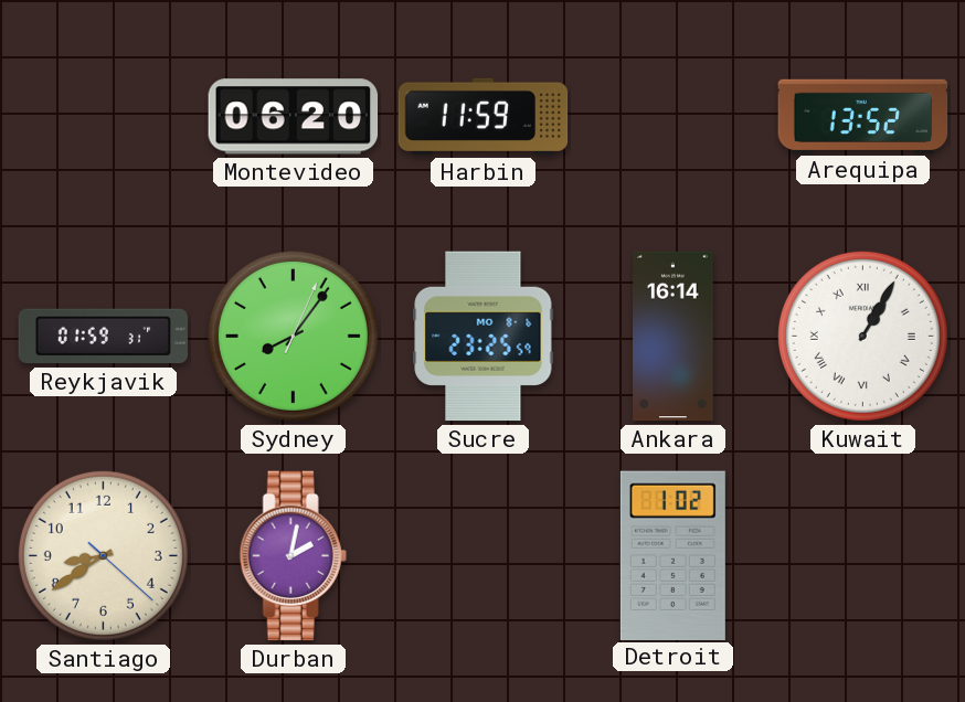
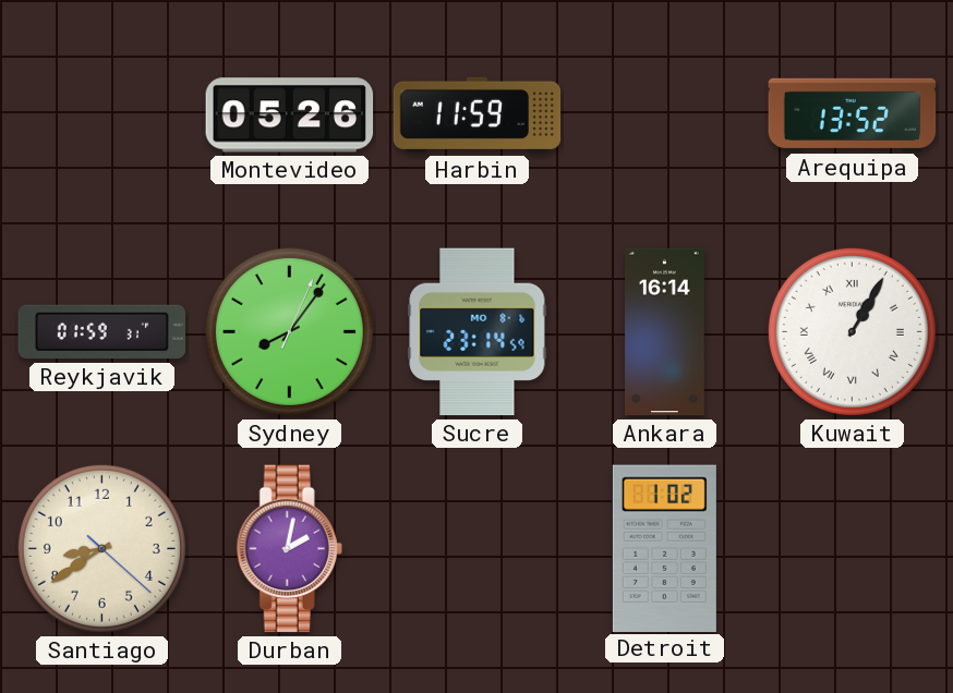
Montevideo: 06:20 -> 05:26 (290, 115)
Sucre: 23:25 -> 23:14 (478, 332)
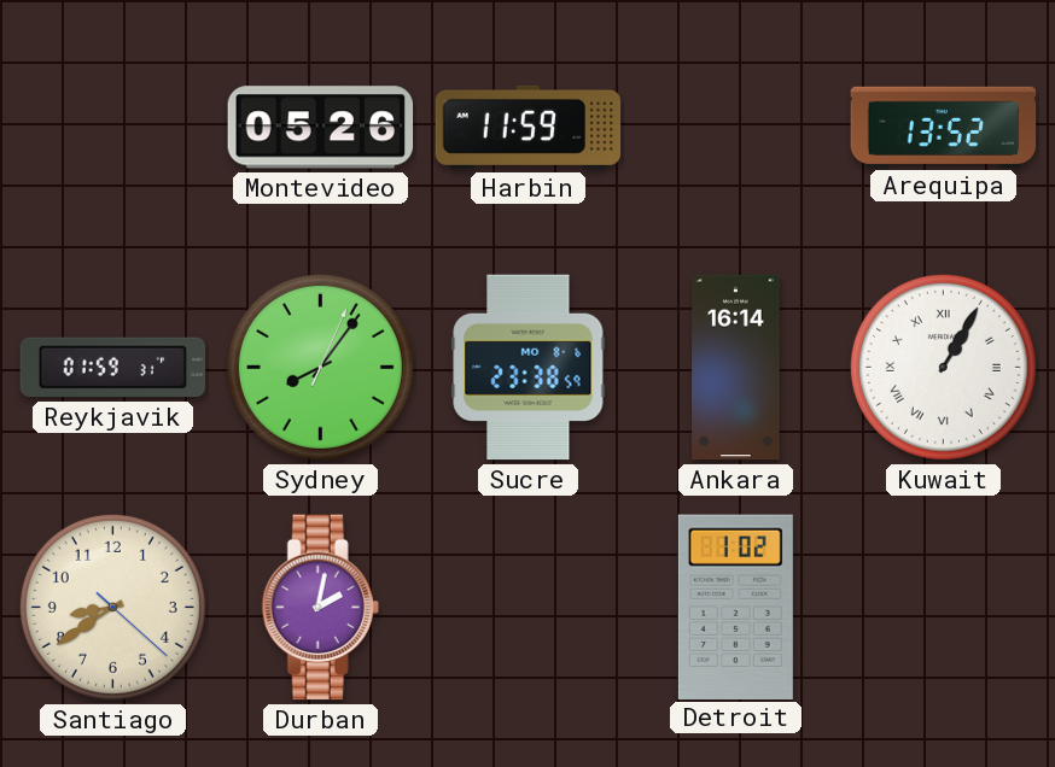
Sucre: 23:14 -> 23:38 (529, 368)
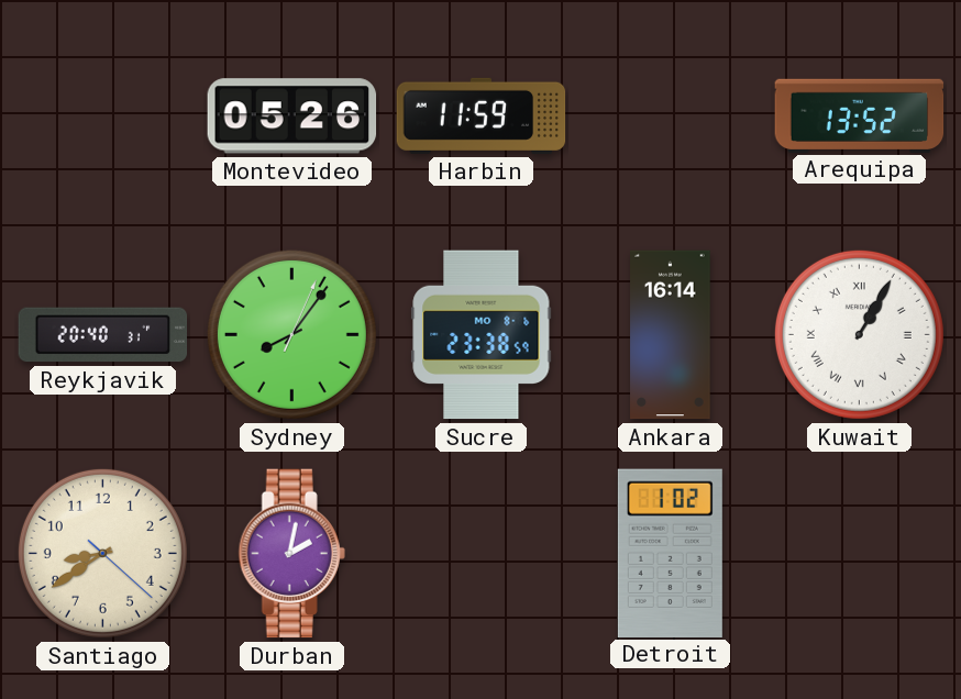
Reykjavik: 01:59 -> 20:40 (103, 335)
